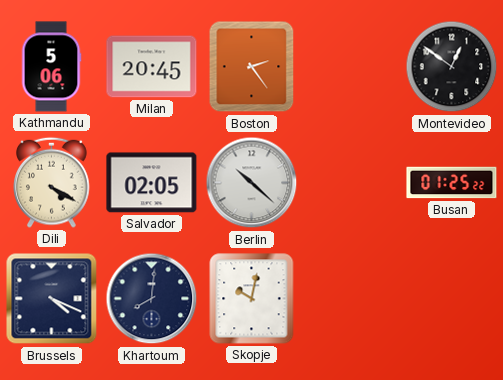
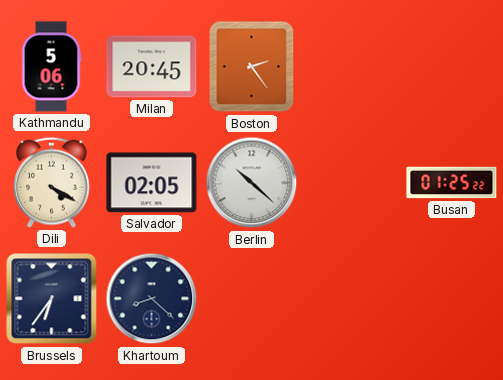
Montevideo: 12:51 -> none (452, 67)
Brussels: 4:19 -> 6:36 (52, 299)
Khartoum: 8:01 -> 8:22 (152, 299)
Skopje: 10:02 -> none (252, 299)
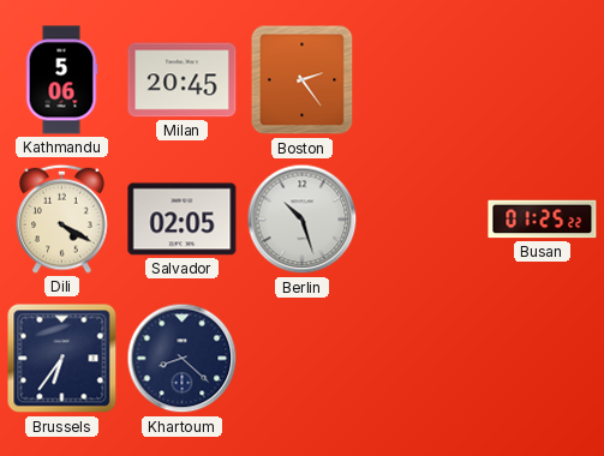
Berlin: 10:22 -> 10:27 (303, 220)
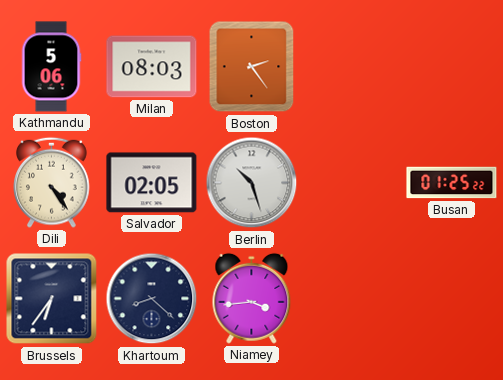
Milan: 20:45 -> 08:03 (152, 67)
Dili: 4:20 -> 4:24 (52, 182)
Niamey: none -> 3:44 (252, 298)
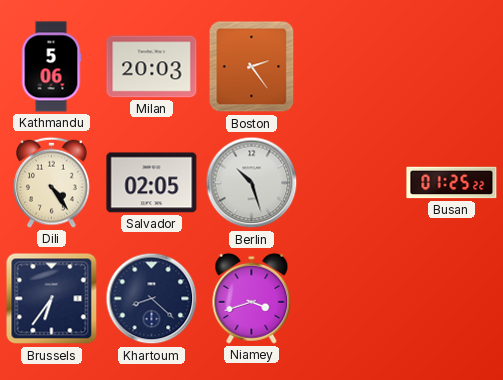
Milan: 08:03 -> 20:03 (152, 67)
Niamey: 3:44 -> 3:42 (252, 298)
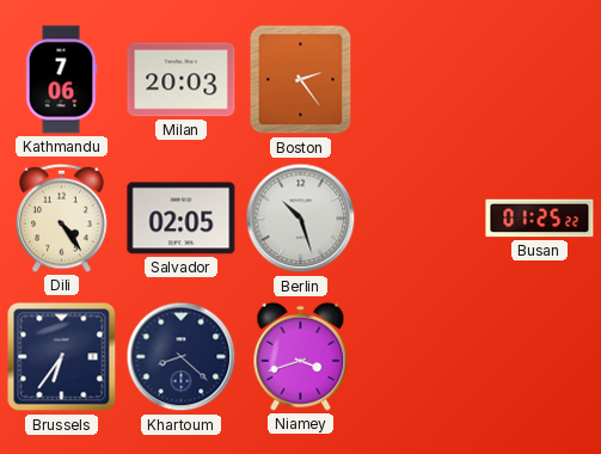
Kathmandu: 5:06 -> 7:06 (61, 80)
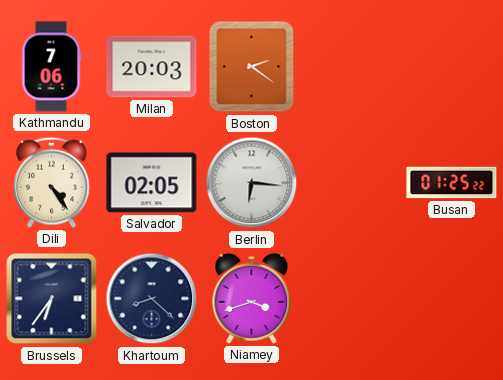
Boston: 2:24 -> 2:21 (252, 67)
Berlin: 10:27 -> 6:16 (252, 183)
